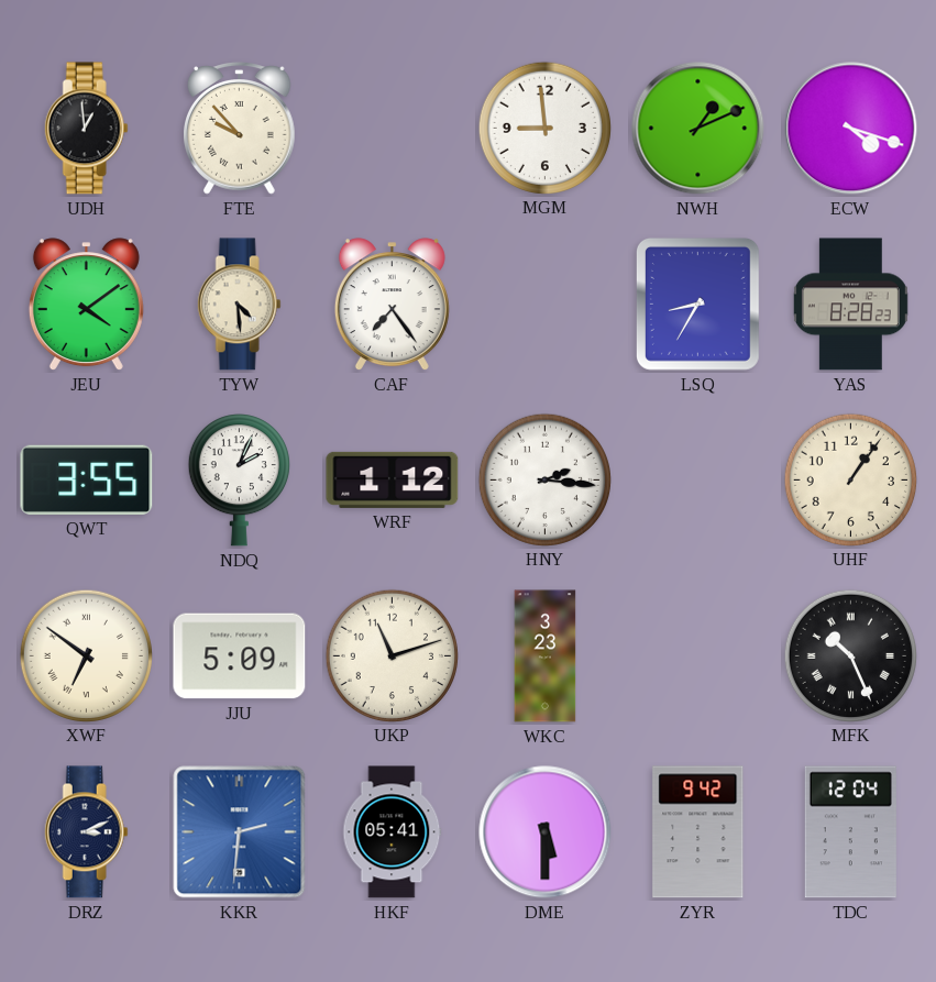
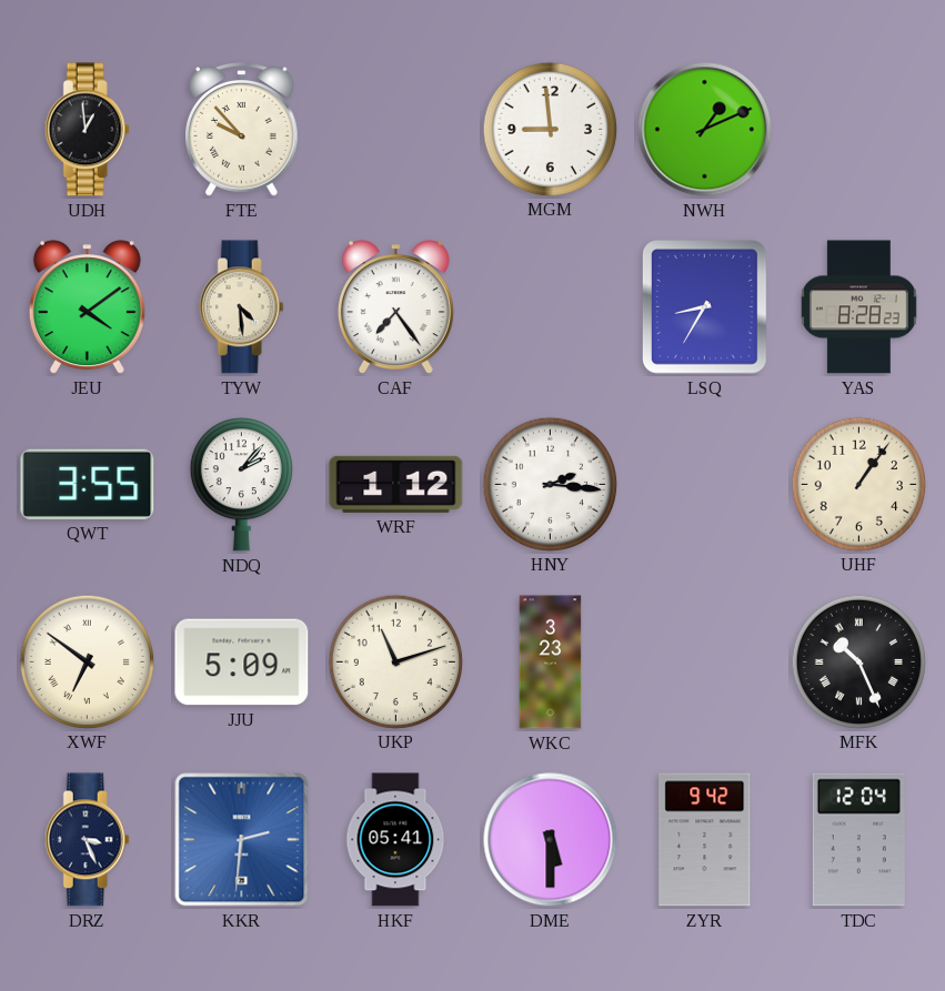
ECW: 4:18 -> none (851, 129)
NDQ: 2:04 -> 2:07 (241, 485)
DRZ: 3:11 -> 3:26 (87, 840)
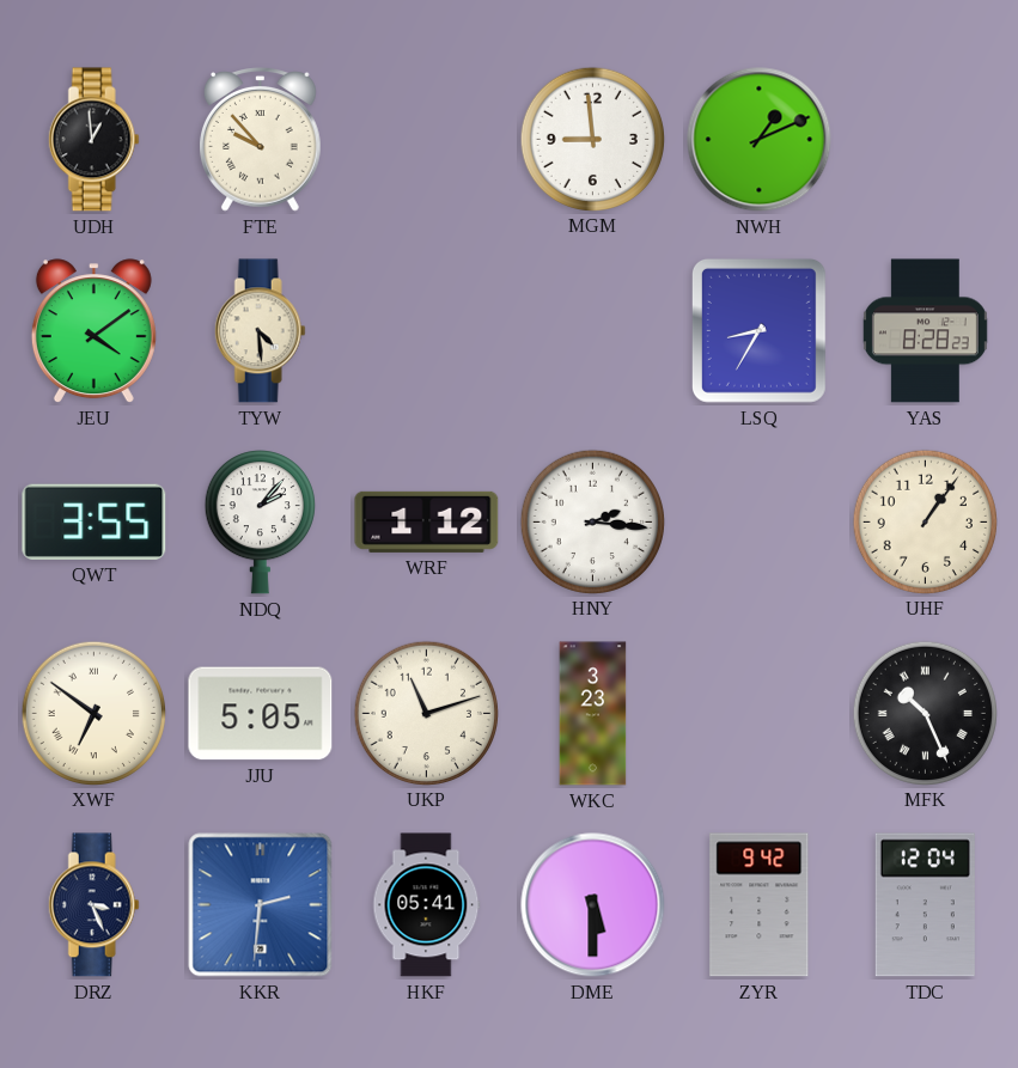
CAF: 7:24 -> none (395, 307)
JJU: 5:09 -> 5:05 (261, 714)
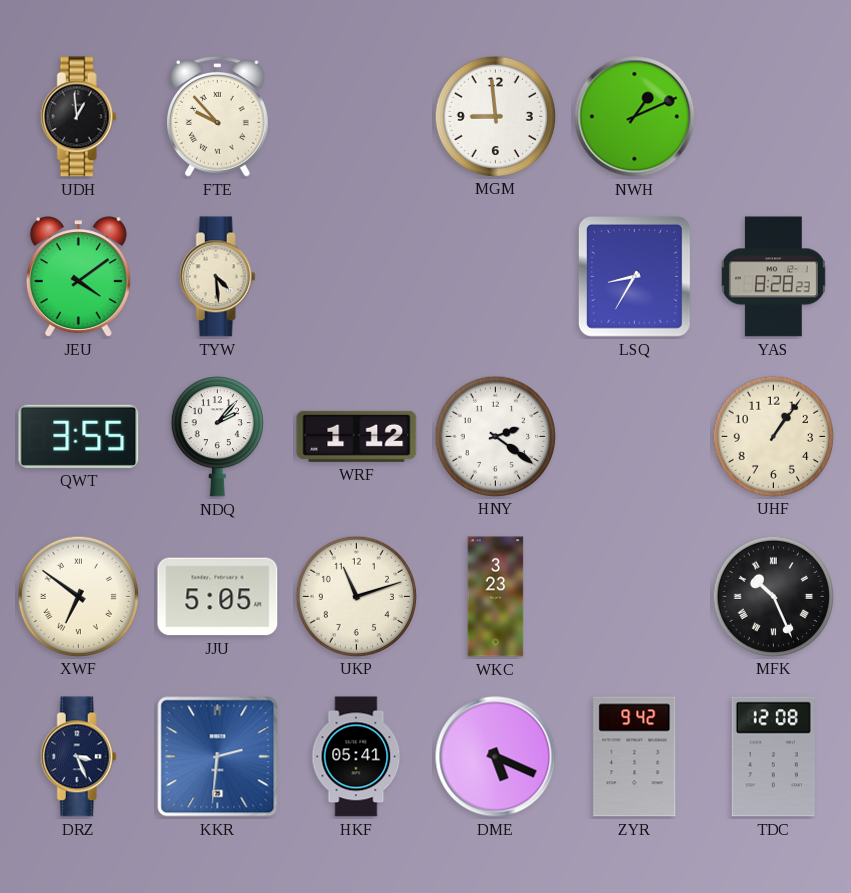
HNY: 2:16 -> 2:21 (495, 436)
DME: 5:30 -> 5:19 (496, 757)
TDC: 12:04 -> 12:08 (773, 757)
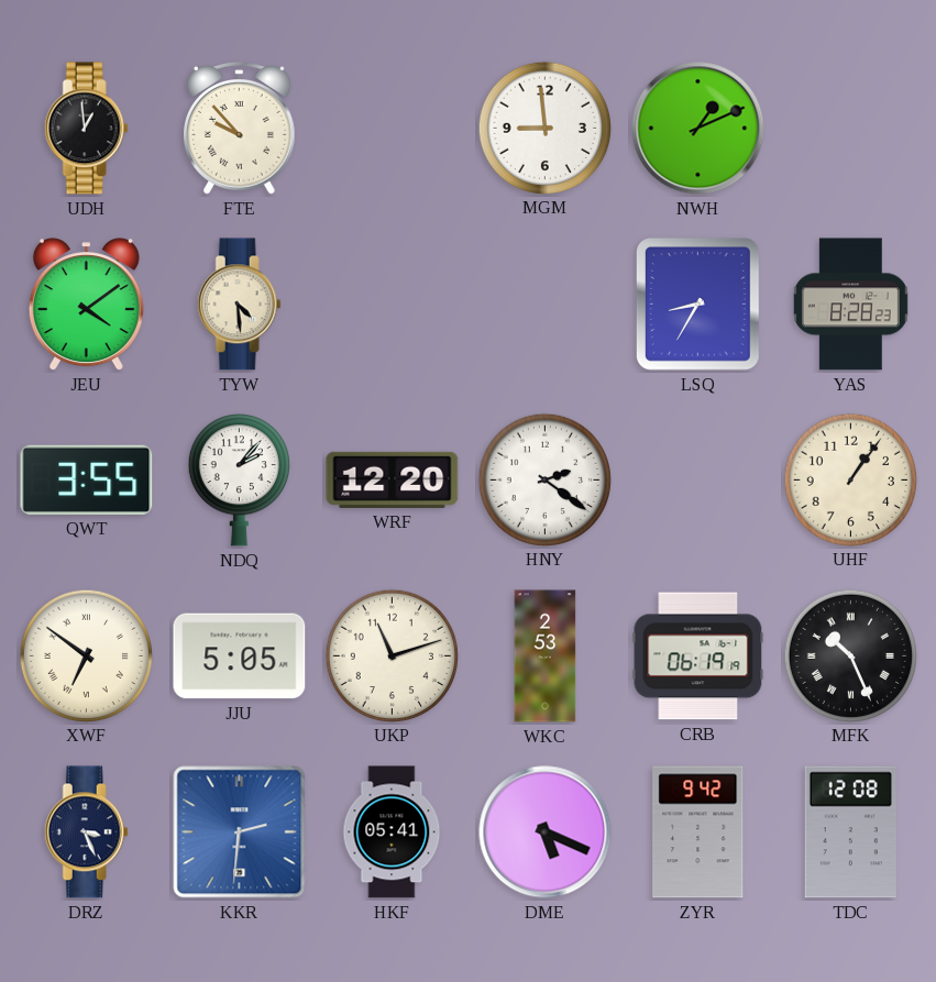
WRF: 1:12 -> 12:20 (393, 479)
WKC: 3:23 -> 2:53 (546, 656)
CRB: none -> 06:19 (698, 656)
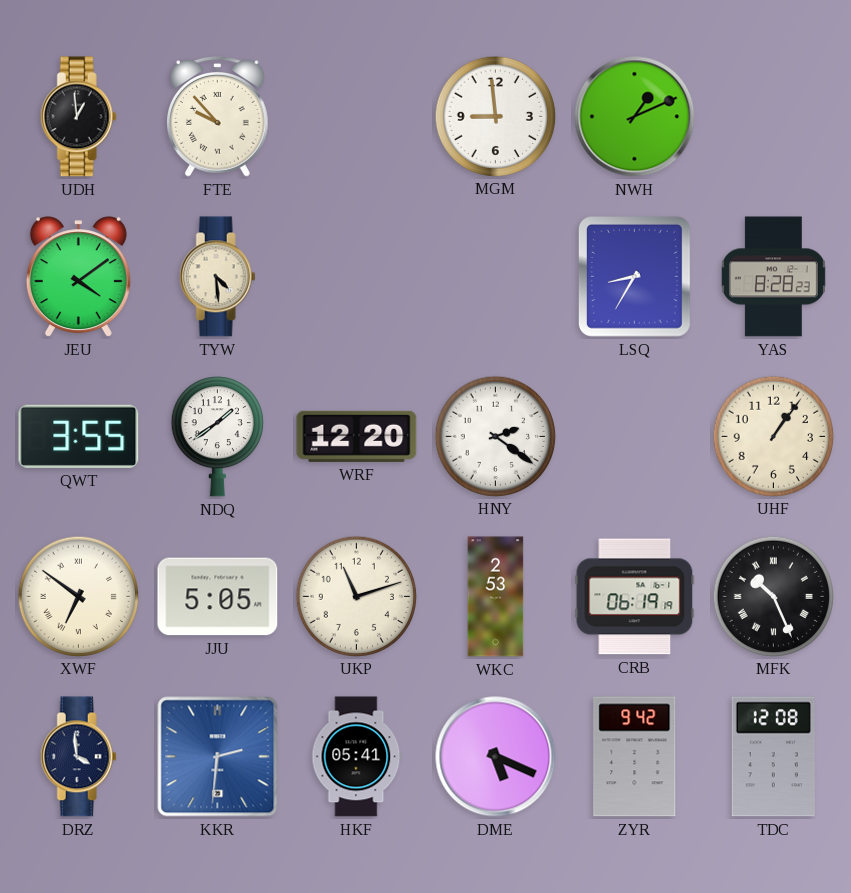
NDQ: 2:07 -> 1:39 (217, 437)
DRZ: 3:26 -> 3:59 (78, 757)
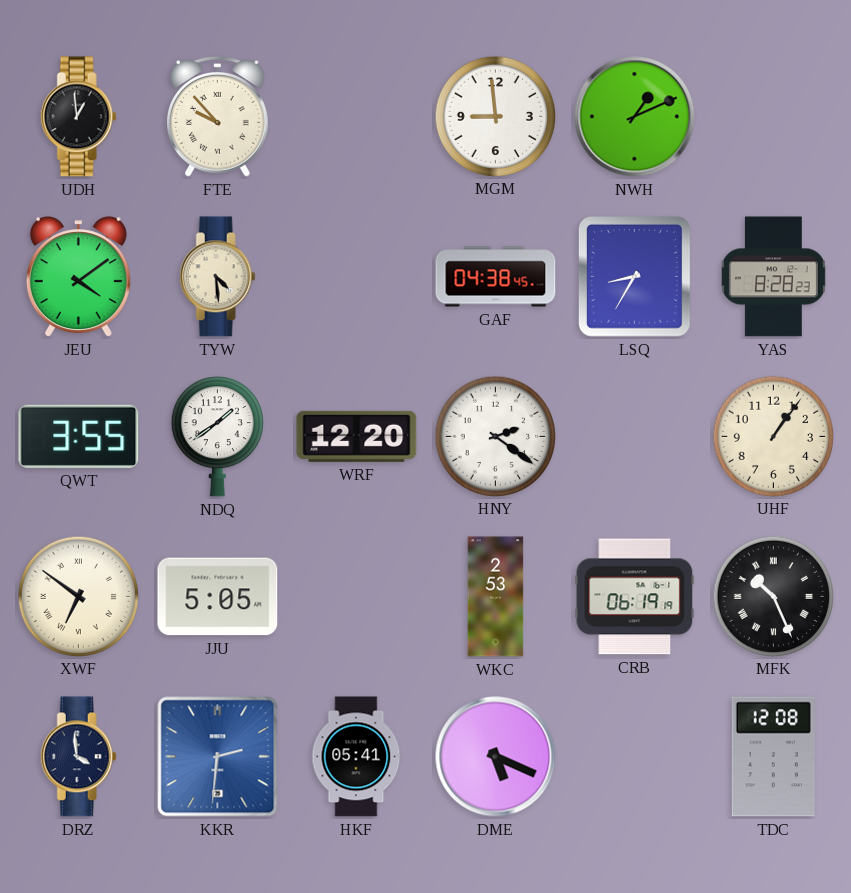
GAF: none -> 04:38 (496, 277)
UKP: 11:12 -> none (356, 596)
ZYR: 9:42 -> none (635, 757)
